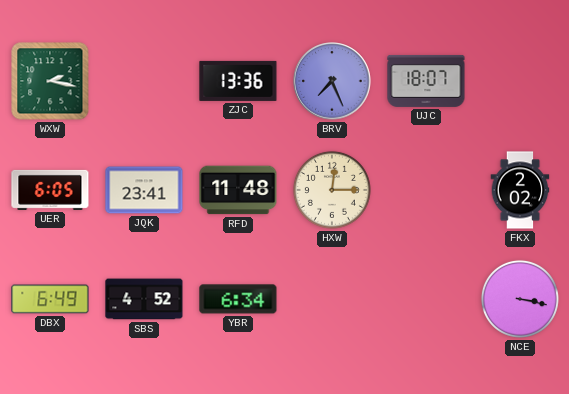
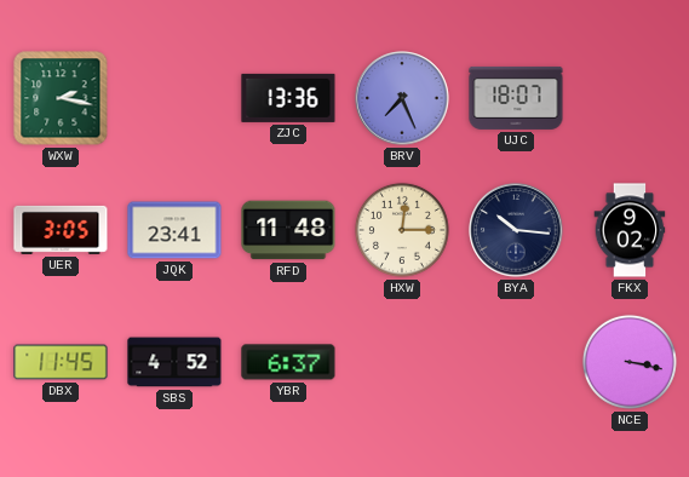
UER: 6:05 -> 3:05 (61, 230)
BYA: none -> 10:16 (516, 230)
FKX: 2:02 -> 9:02 (630, 230)
DBX: 6:49 -> 11:45 (61, 362)
YBR: 6:34 -> 6:37 (288, 362)
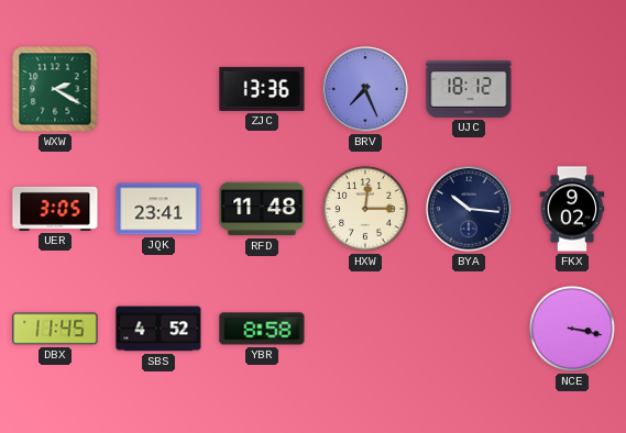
WXW: 2:17 -> 2:20 (55, 89)
UJC: 18:07 -> 18:12 (469, 89)
YBR: 6:37 -> 8:58 (262, 329)
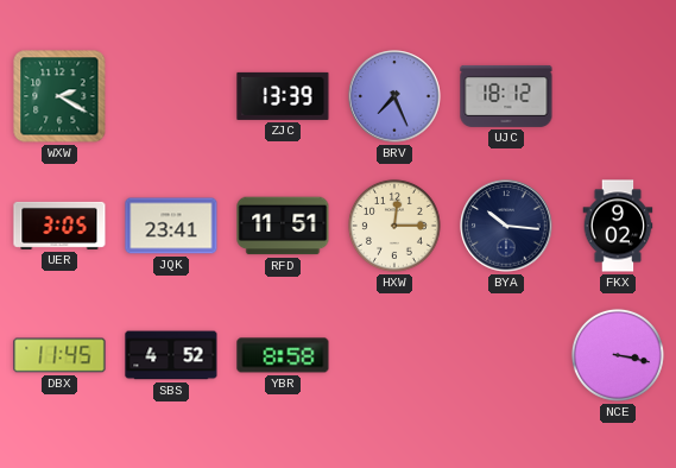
ZJC: 13:36 -> 13:39 (283, 96)
RFD: 11:48 -> 11:51 (283, 226)
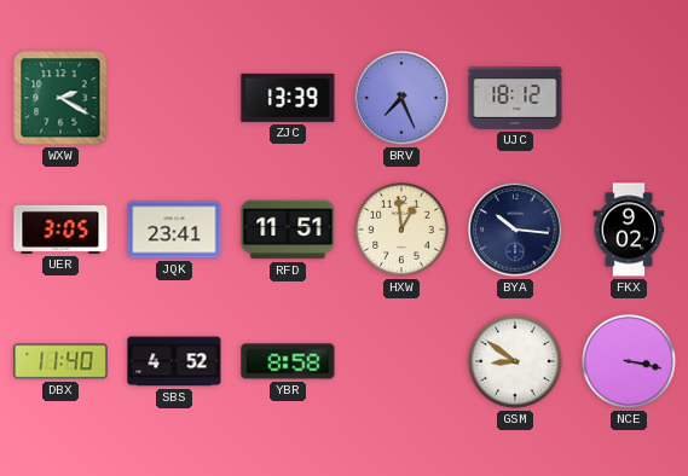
HXW: 12:15 -> 12:59 (401, 230)
DBX: 11:45 -> 11:40 (60, 361)
GSM: none -> 8:51 (515, 361)
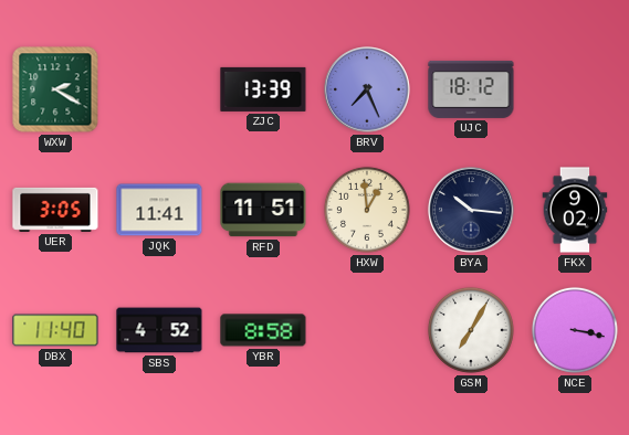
JQK: 23:41 -> 11:41 (159, 210)
GSM: 8:51 -> 7:05 (471, 330)
